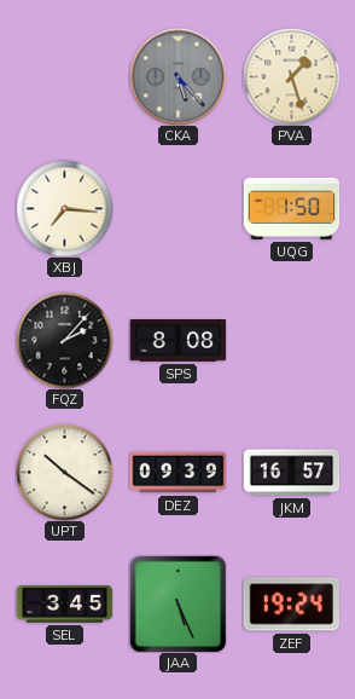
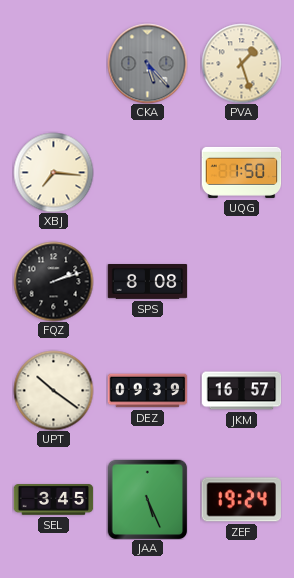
FQZ: 2:07 -> 2:12 (53, 281)
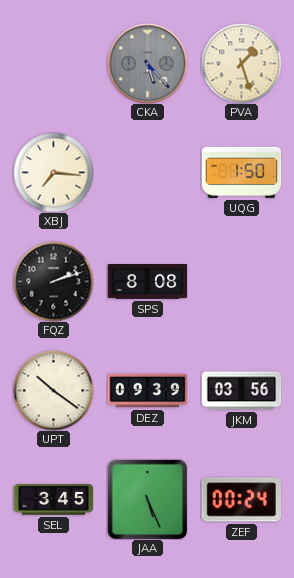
JKM: 16:57 -> 03:56 (241, 391)
ZEF: 19:24 -> 00:24 (241, 500)
